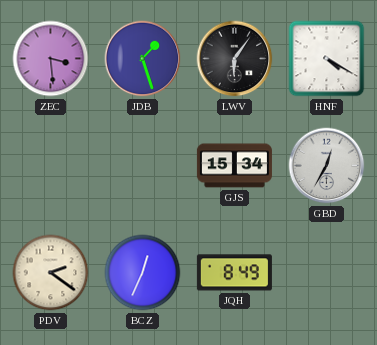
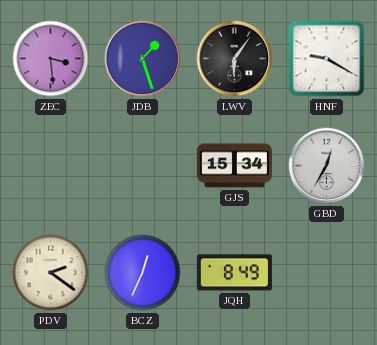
HNF: 4:20 -> 9:20 (327, 59)
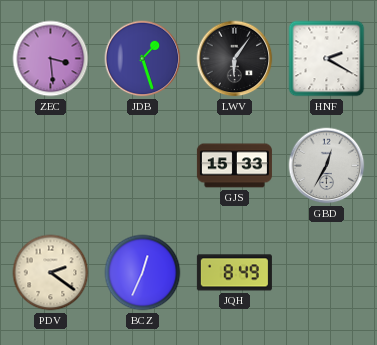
HNF: 9:20 -> 2:20 (327, 59)
GJS: 15:34 -> 15:33 (234, 166)
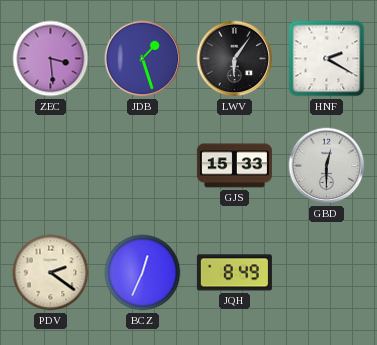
GBD: 12:35 -> 12:30 (327, 166)
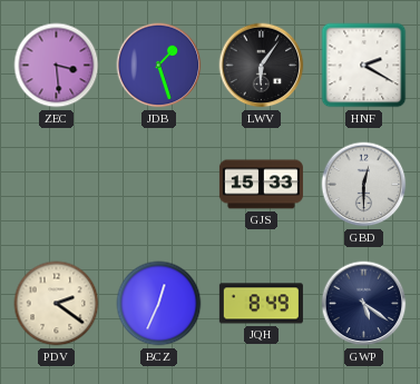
GWP: none -> 5:21 (364, 304)
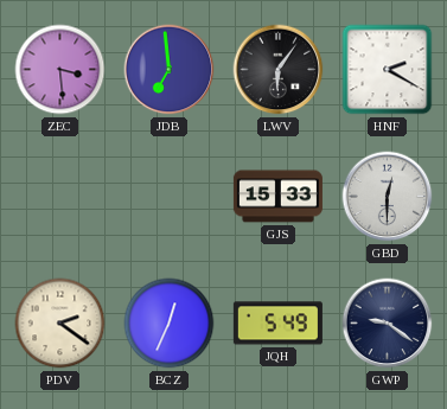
JDB: 1:27 -> 6:59 (170, 70)
JQH: 8:49 -> 5:49 (277, 324)
GWP: 5:21 -> 9:21 (388, 324)
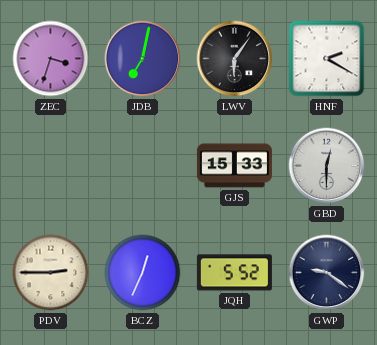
ZEC: 3:29 -> 3:33 (51, 59)
JDB: 6:59 -> 7:02 (143, 59)
PDV: 2:21 -> 2:45 (51, 273)
JQH: 5:49 -> 5:52 (234, 273)
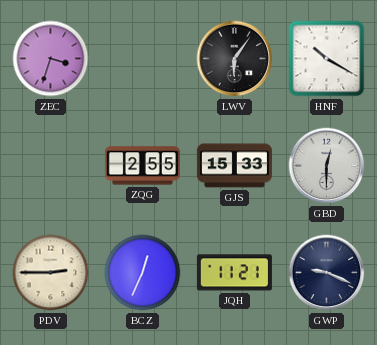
JDB: 7:02 -> none (143, 59)
HNF: 2:20 -> 10:20 (327, 59)
ZQG: none -> 2:55 (142, 166)
JQH: 5:52 -> 11:21 (234, 273)
GWP: 9:21 -> 9:19 (327, 273)
